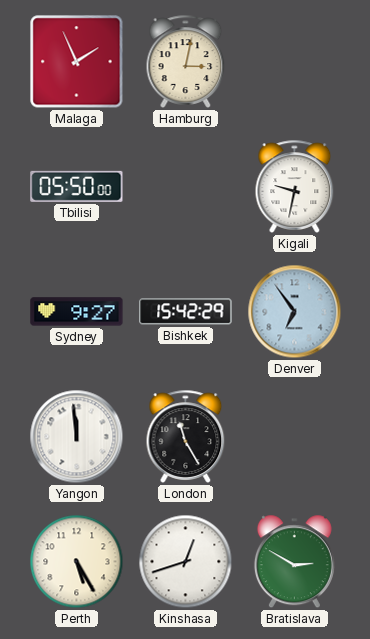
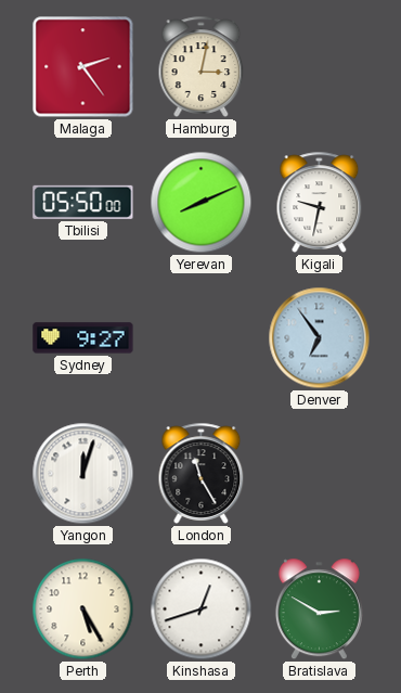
Malaga: 1:56 -> 2:24 (83, 67)
Yerevan: none -> 8:11 (202, 203)
Bishkek: 15:42 -> none (186, 312)
Yangon: 11:59 -> 12:03 (83, 474)
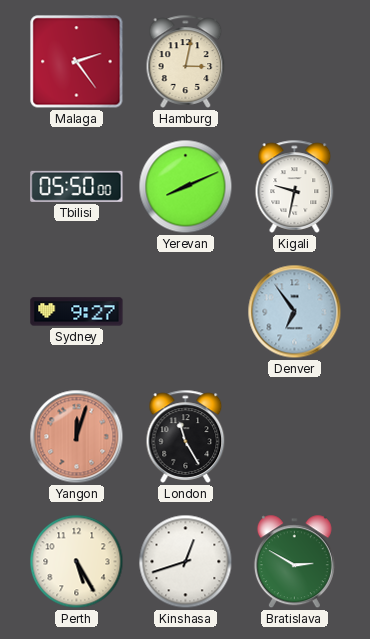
Yangon dial: white -> salmon (77, 437)
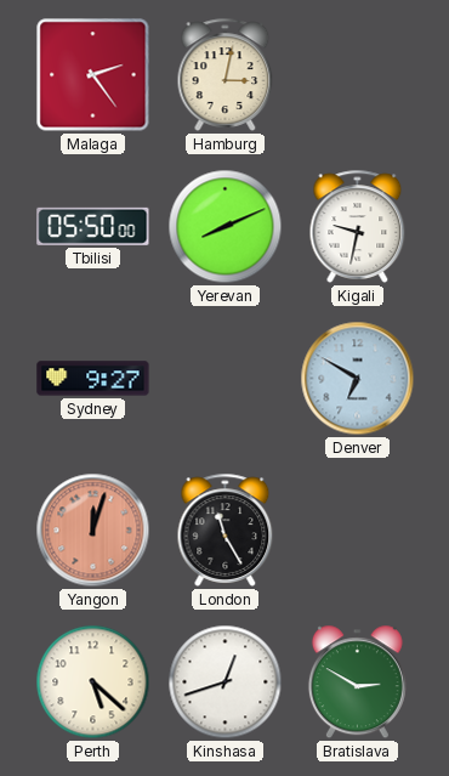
Denver: 6:54 -> 6:50 (358, 379)
Perth: 5:25 -> 5:22 (93, 682)
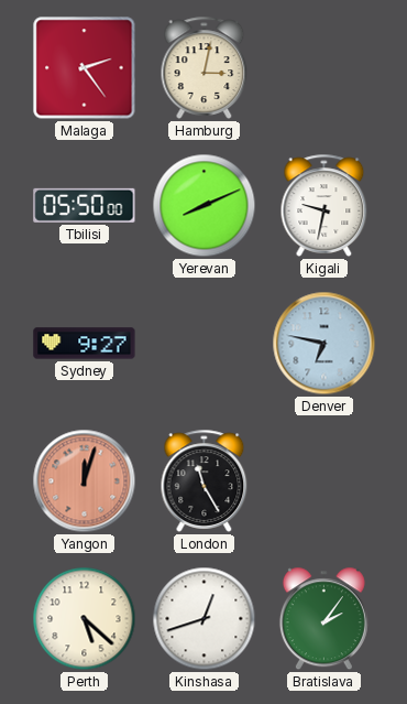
Denver: 6:50 -> 6:47 (324, 344)
Bratislava: 2:50 -> 2:06 (323, 619)
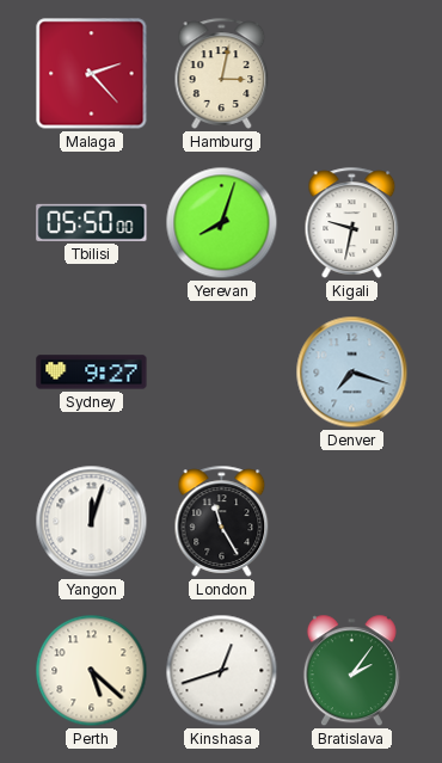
Malaga: 2:24 -> 2:23 (92, 74)
Yerevan: 8:11 -> 8:03 (222, 223)
Denver: 6:47 -> 7:18 (352, 373)
Yangon dial: salmon -> white (92, 522)
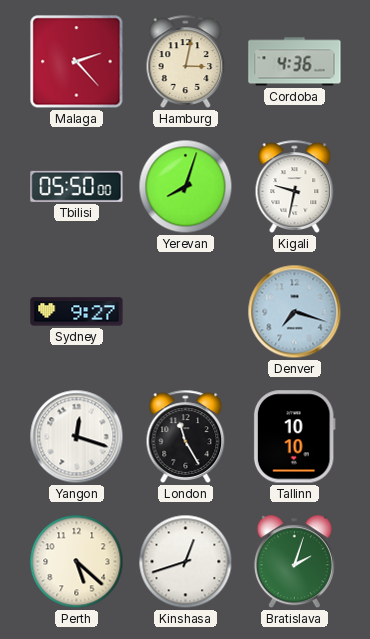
Cordoba: none -> 4:36 (295, 62)
Yangon: 12:03 -> 12:18 (77, 437)
Tallinn: none -> 10:10 (294, 437)
Bratislava: 2:06 -> 2:03 (294, 562)
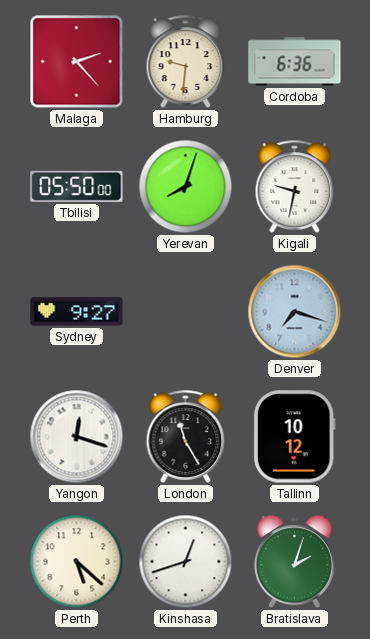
Hamburg: 3:02 -> 9:31 (186, 61)
Cordoba: 4:36 -> 6:36 (295, 62)
Tallinn: 10:10 -> 10:12 (294, 437)
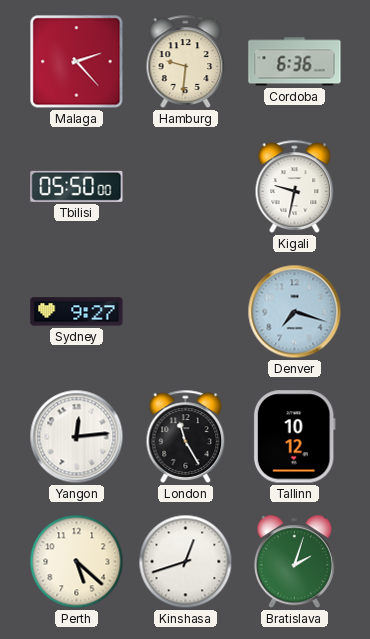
Yerevan: 8:03 -> none (186, 187)
Yangon: 12:18 -> 12:14 (77, 437)
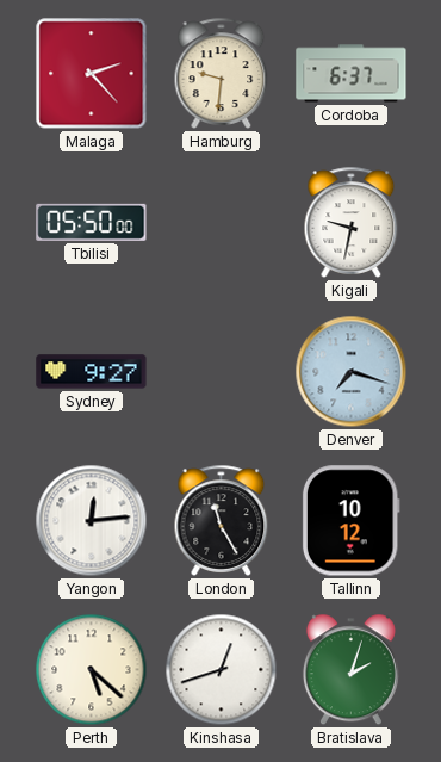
Cordoba: 6:36 -> 6:37 (352, 74)
